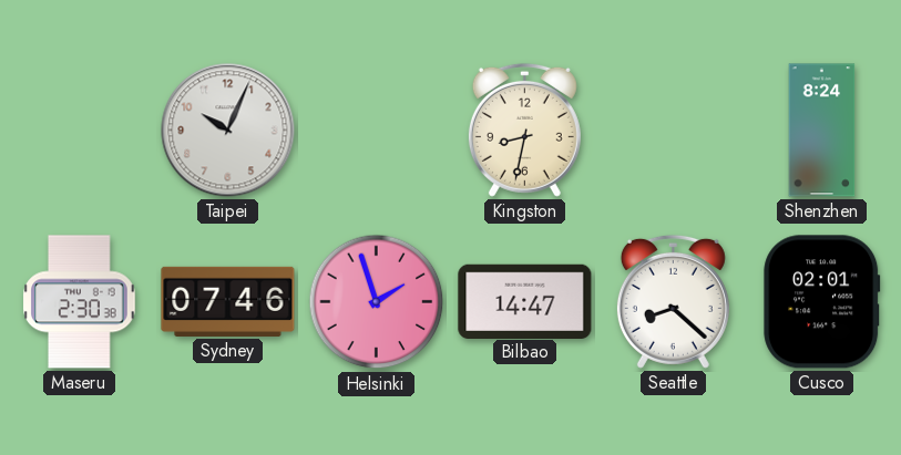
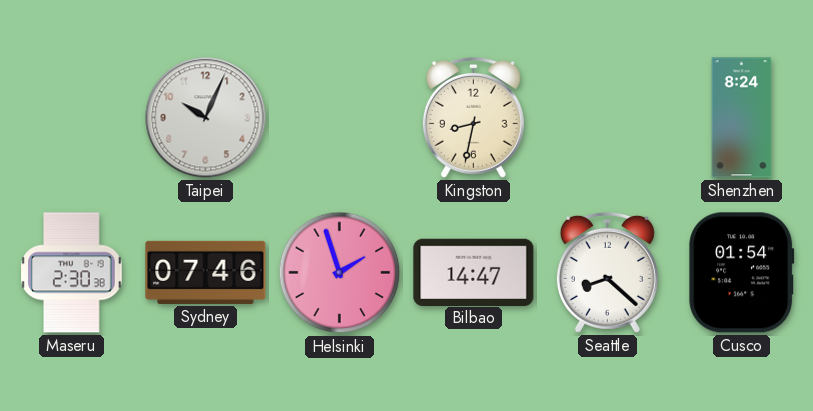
Cusco: 02:01 -> 01:54 (742, 273)
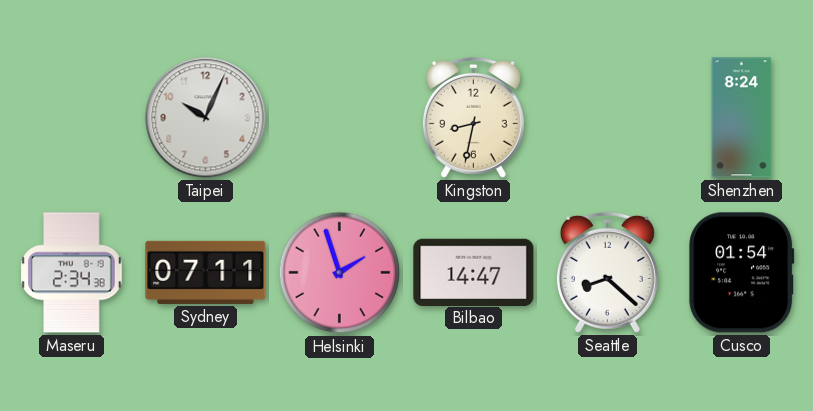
Maseru: 2:30 -> 2:34 (72, 273)
Sydney: 07:46 -> 07:11 (206, 272)
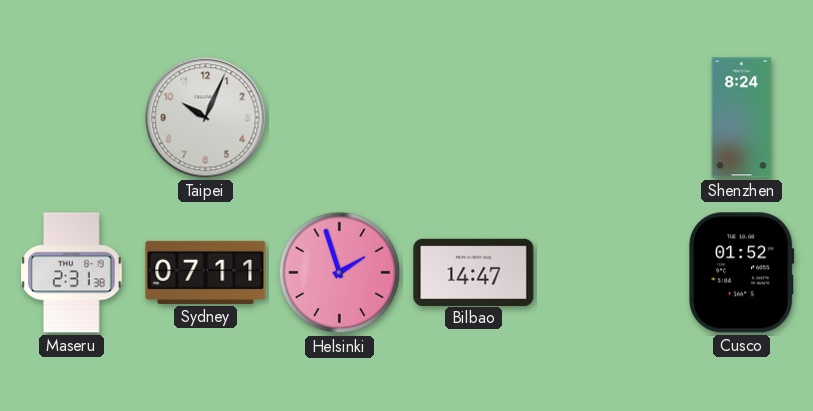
Kingston: 8:32 -> none (473, 117)
Maseru: 2:34 -> 2:31 (72, 273)
Seattle: 8:22 -> none (607, 272)
Cusco: 01:54 -> 01:52 (742, 273)
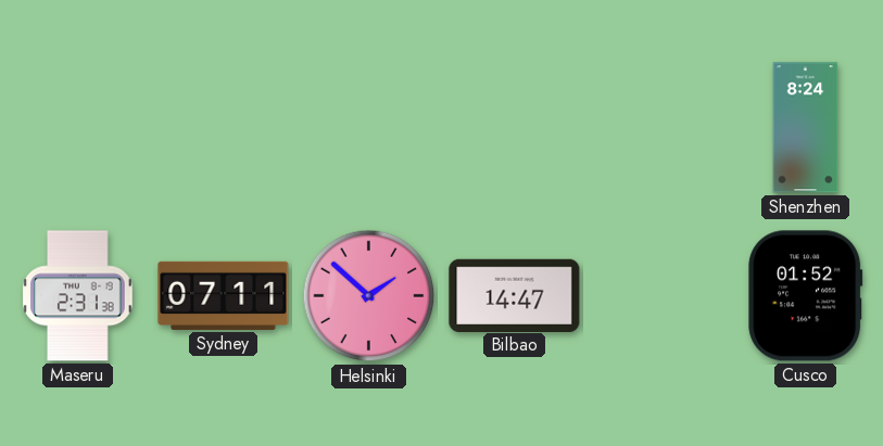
Taipei: 10:04 -> none (206, 118)
Helsinki: 1:57 -> 1:52 (369, 296)
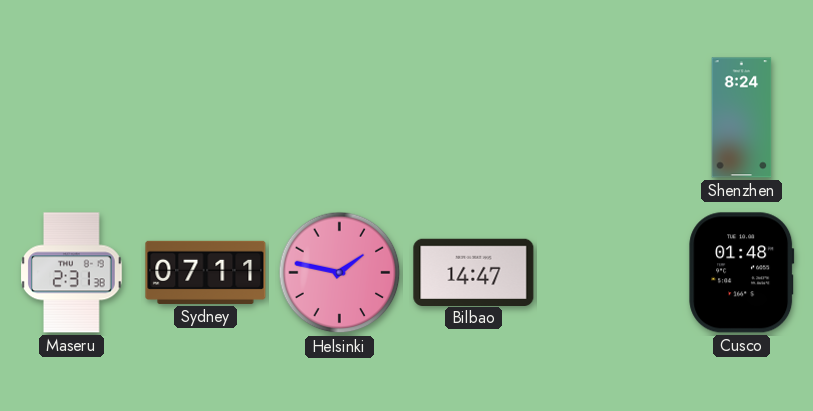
Helsinki: 1:52 -> 1:47 (340, 273)
Cusco: 01:52 -> 01:48 (742, 273)
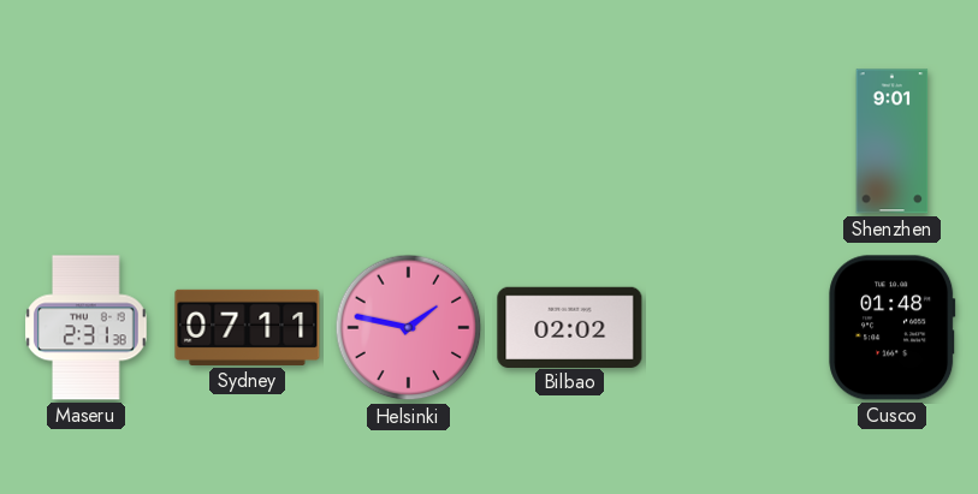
Shenzhen: 8:24 -> 9:01 (893, 142)
Bilbao: 14:47 -> 02:02 (570, 327)
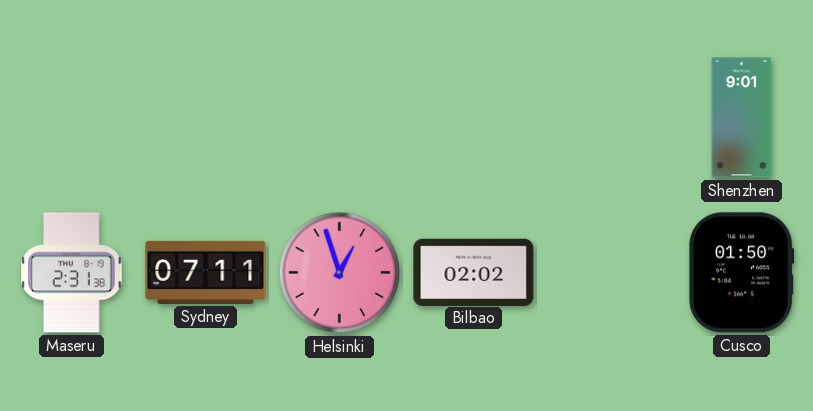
Helsinki: 1:47 -> 12:57 (340, 273)
Cusco: 01:48 -> 01:50 (742, 273)
